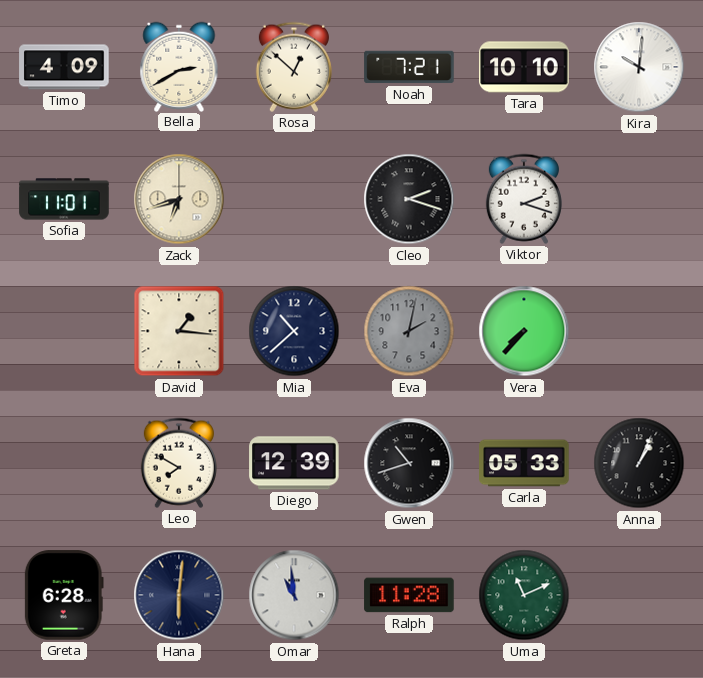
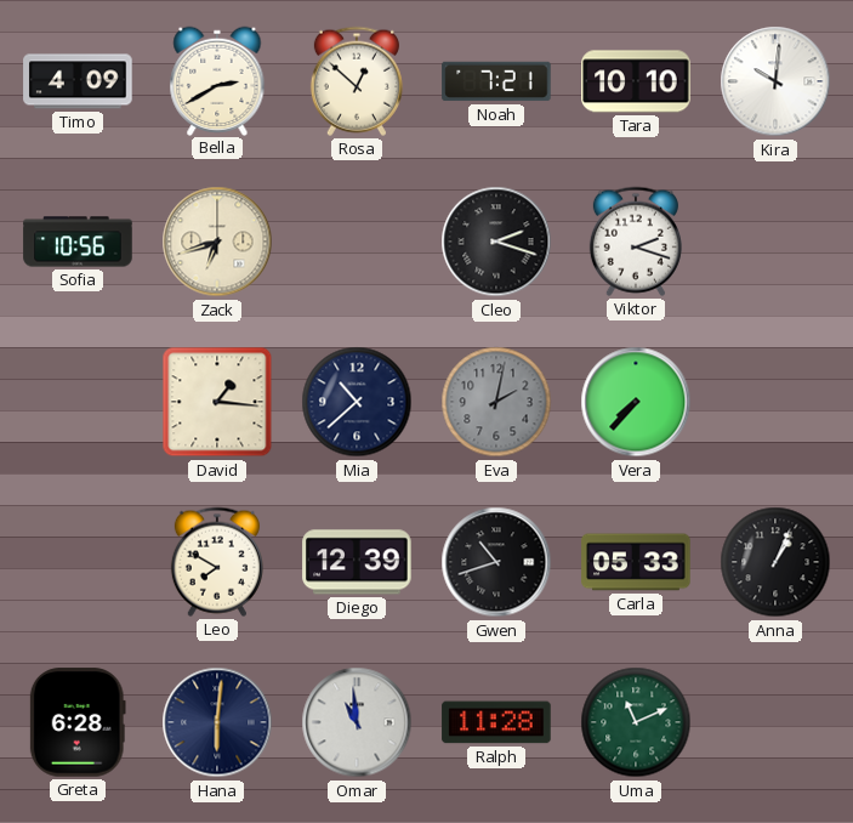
Sofia: 11:01 -> 10:56 (78, 242)
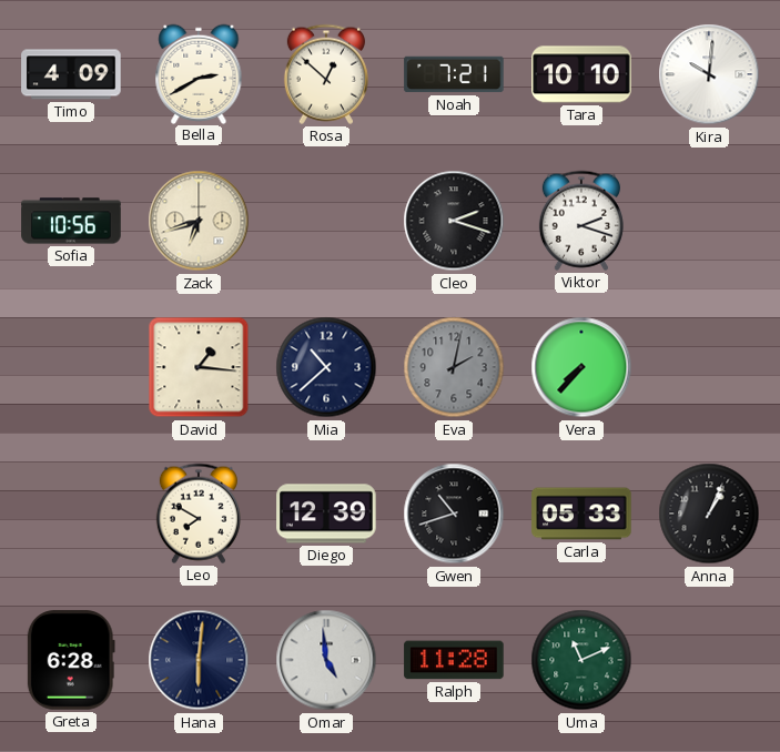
Omar: 10:59 -> 4:59 (326, 660)
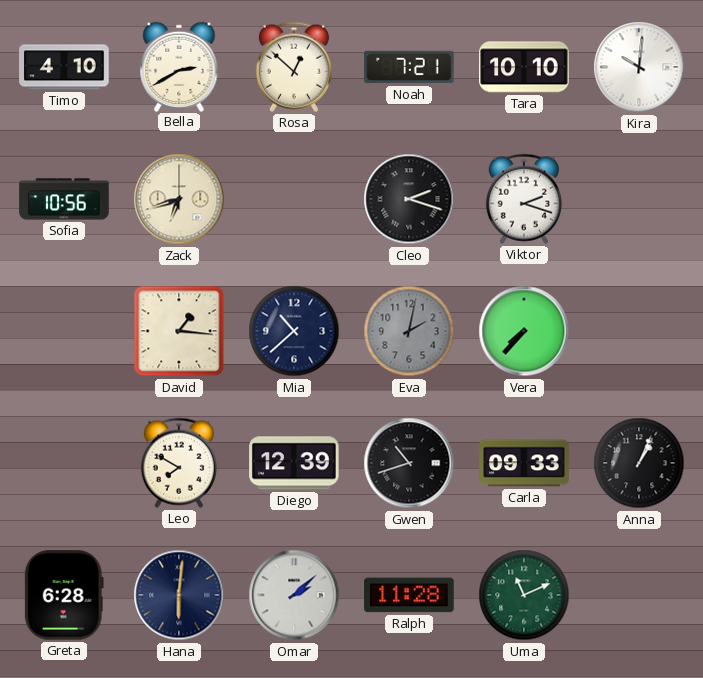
Timo: 4:09 -> 4:10 (64, 67)
Carla: 05:33 -> 09:33 (524, 463)
Omar: 4:59 -> 2:08 (294, 595)
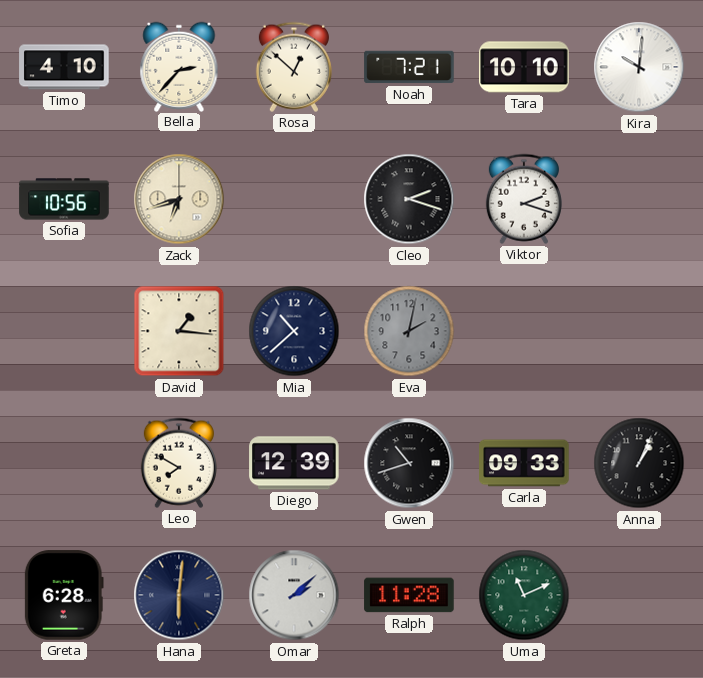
Bella: 2:40 -> 2:37 (179, 66)
Vera: 7:37 -> none (524, 331)
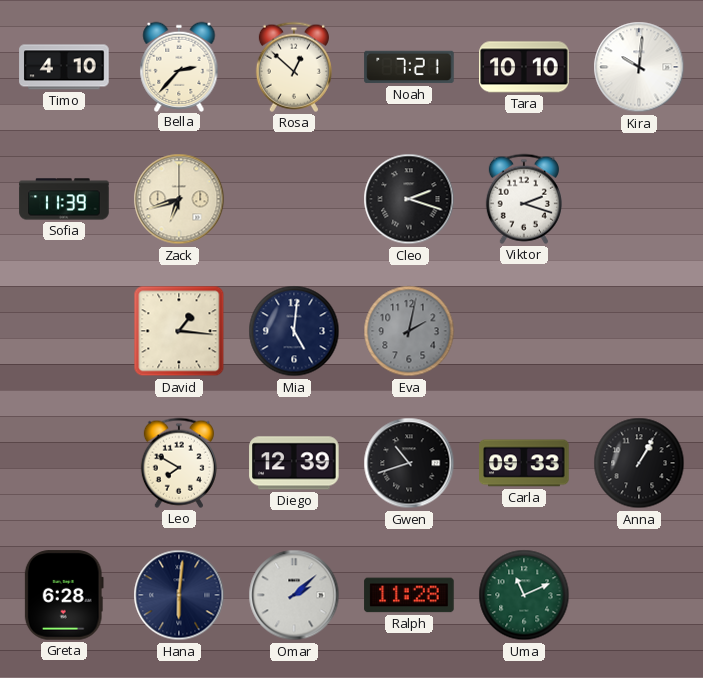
Sofia: 10:56 -> 11:39 (64, 199)
Mia: 10:38 -> 5:01 (294, 331)
Anna: 1:04 -> 1:05 (639, 463)
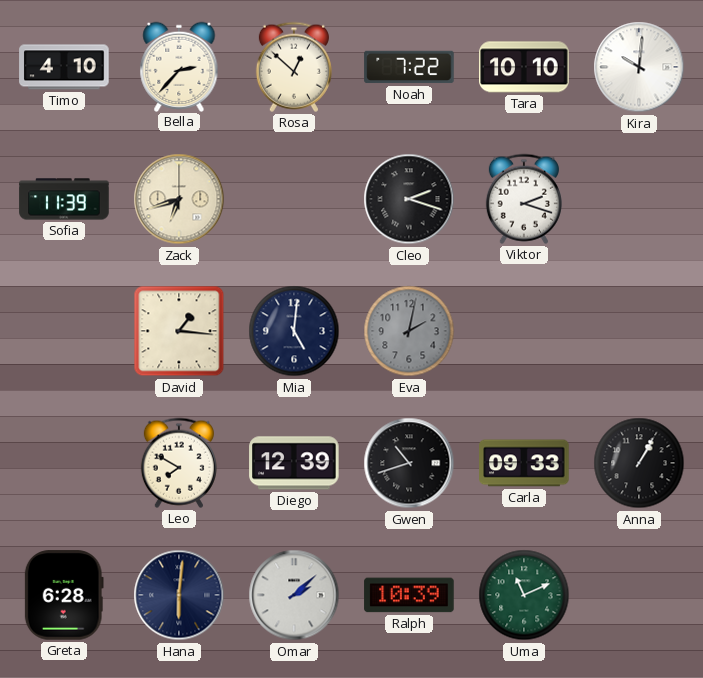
Noah: 7:21 -> 7:22 (409, 67)
Ralph: 11:28 -> 10:39 (409, 595)
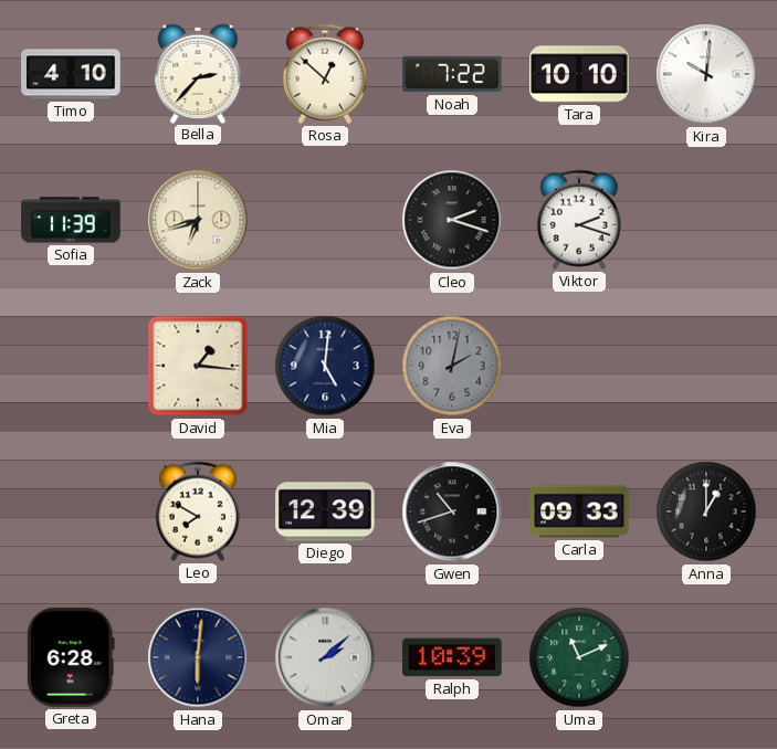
Anna: 1:05 -> 1:00 (706, 511)
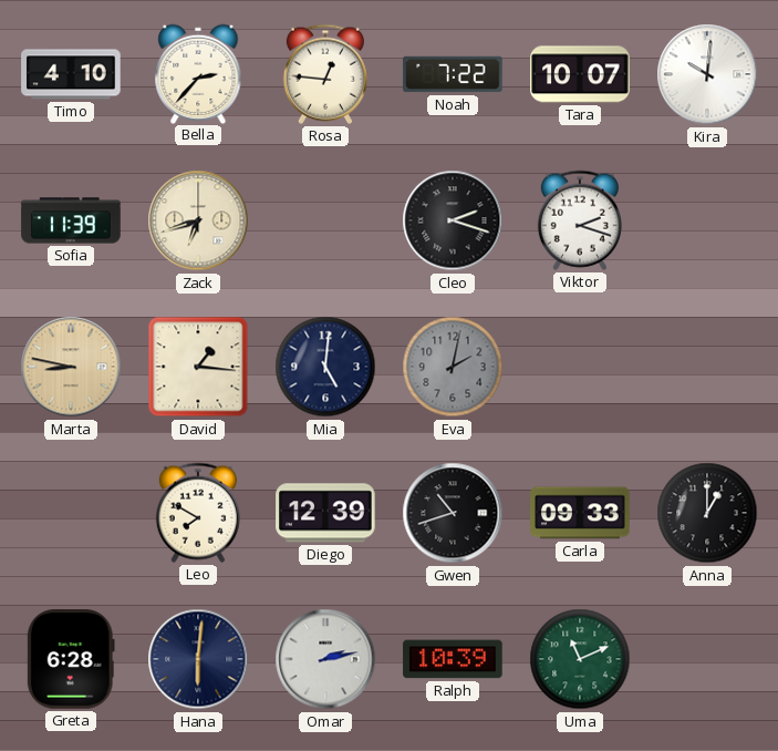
Rosa: 12:52 -> 12:46 (325, 74)
Tara: 10:10 -> 10:07 (580, 74)
Marta: none -> 8:47 (71, 367)
Omar: 2:08 -> 2:13 (325, 659)
